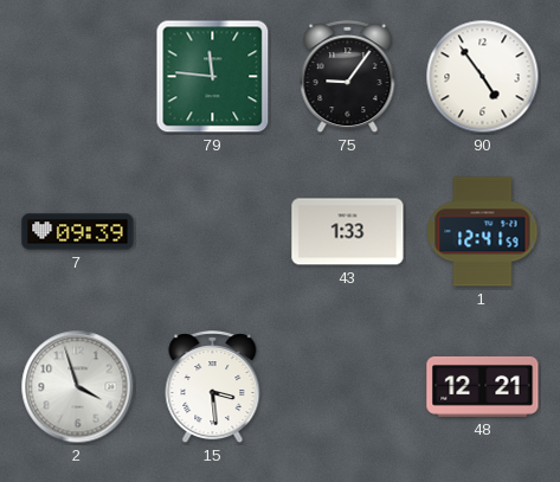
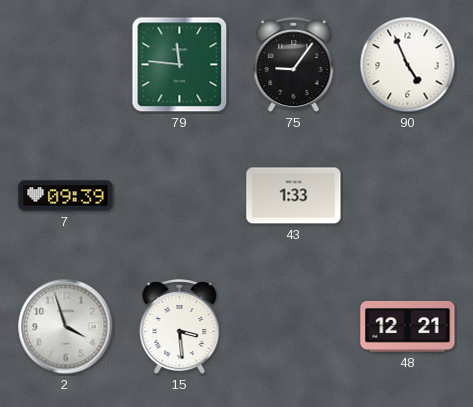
90: 4:54 -> 4:56 (408, 65)
1: 12:41 -> none (483, 232)
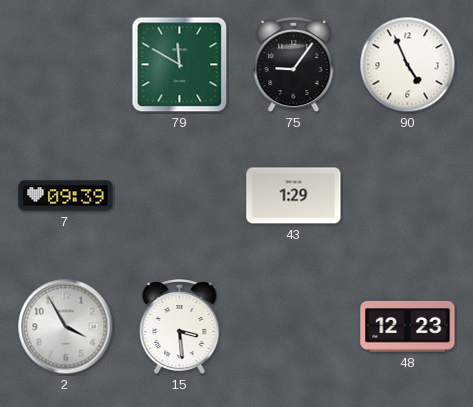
79: 11:46 -> 11:50 (180, 65)
43: 1:33 -> 1:29 (294, 196)
2: 3:57 -> 3:55 (66, 327)
48: 12:21 -> 12:23 (408, 327)
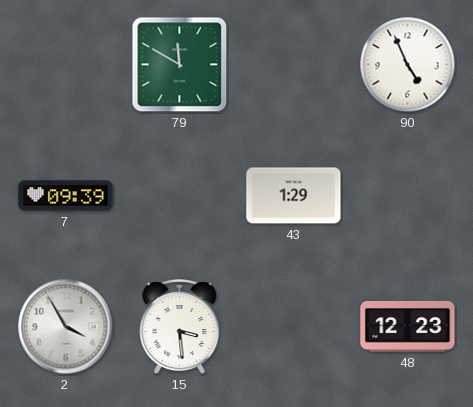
75: 9:06 -> none (294, 65)
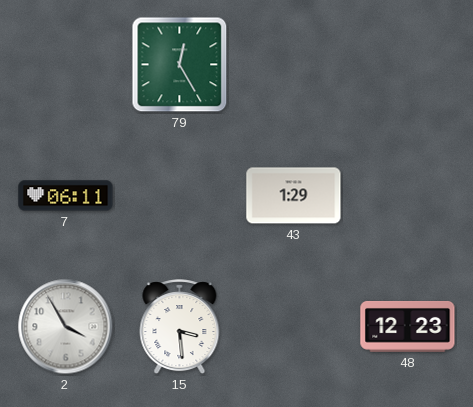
79: 11:50 -> 12:25 (180, 65)
90: 4:56 -> none (408, 65)
7: 09:39 -> 06:11 (66, 196)
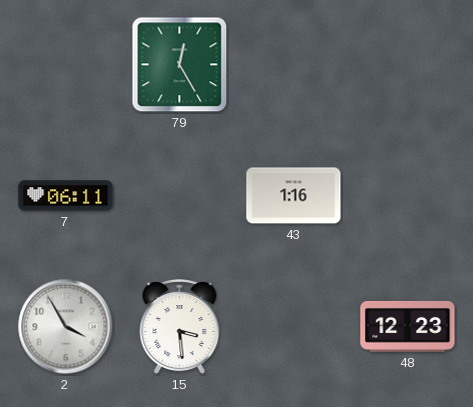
43: 1:29 -> 1:16 (294, 196)
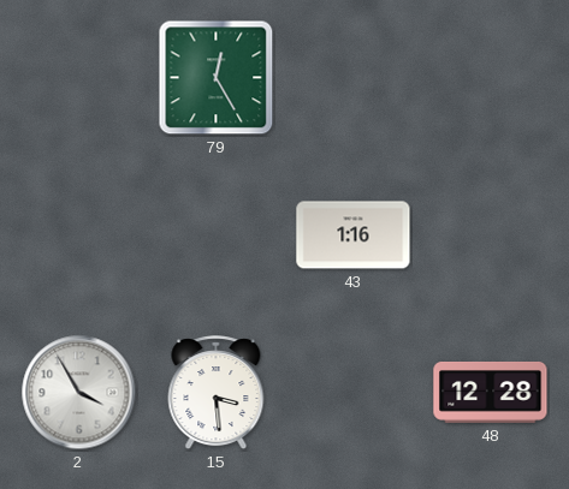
7: 06:11 -> none (66, 196)
48: 12:23 -> 12:28 (491, 393)
